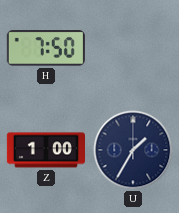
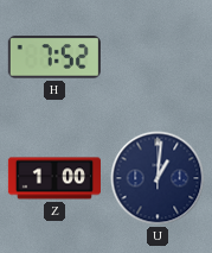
H: 7:50 -> 7:52 (54, 57)
U: 1:35 -> 1:01 (158, 178)
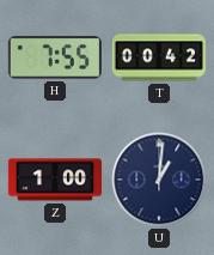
H: 7:52 -> 7:55 (55, 57)
T: none -> 00:42 (159, 57)
